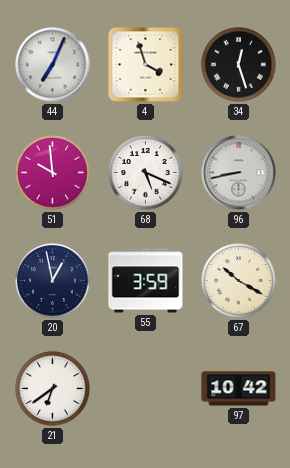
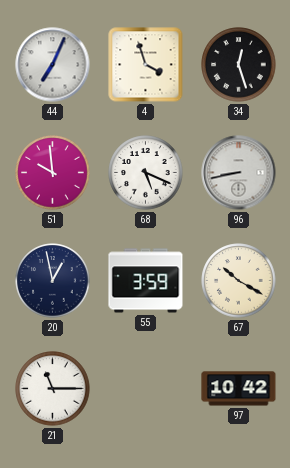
21: 6:39 -> 11:15 (53, 389)
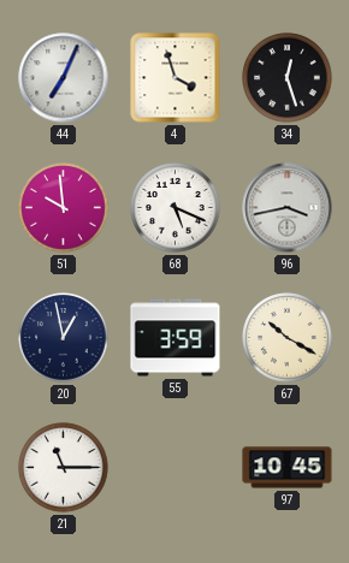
96: 8:43 -> 3:43 (288, 208)
97: 10:42 -> 10:45 (288, 468)
